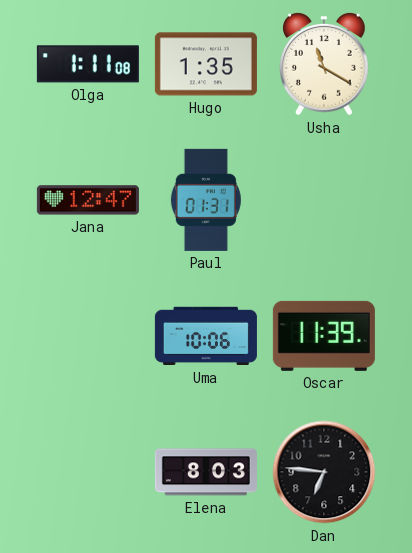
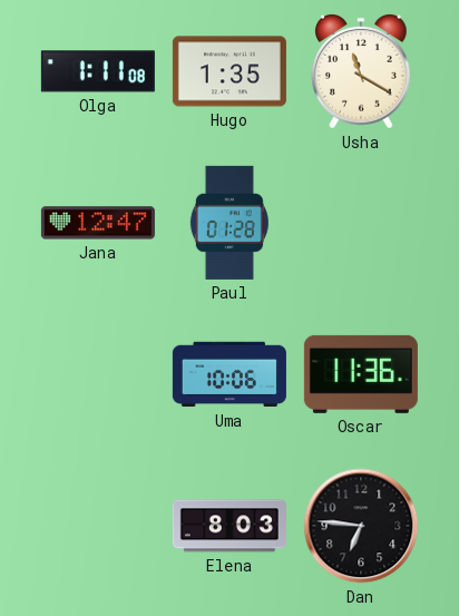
Paul: 01:31 -> 01:28 (229, 223)
Oscar: 11:39 -> 11:36 (361, 374)
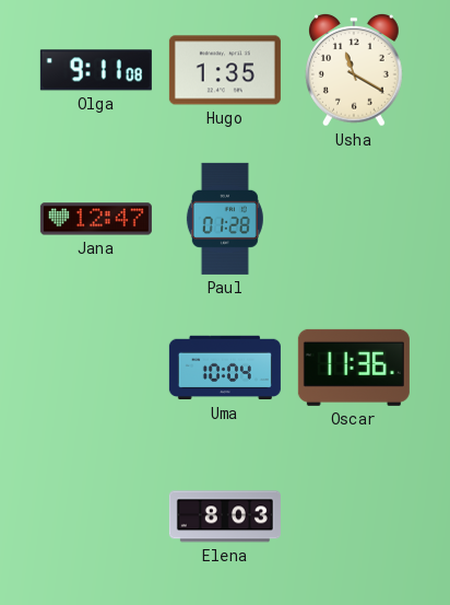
Olga: 1:11 -> 9:11 (96, 70)
Uma: 10:06 -> 10:04 (225, 368)
Dan: 6:46 -> none (361, 526)
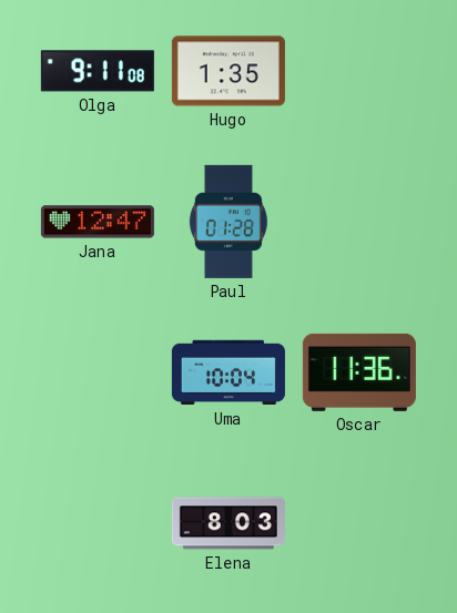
Usha: 11:20 -> none (355, 70)
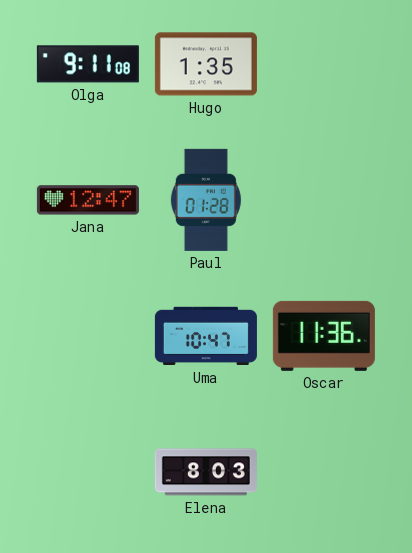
Uma: 10:04 -> 10:47 (206, 336)
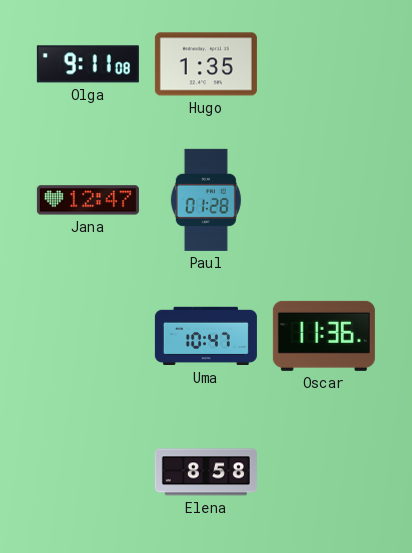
Elena: 8:03 -> 8:58 (206, 472)
